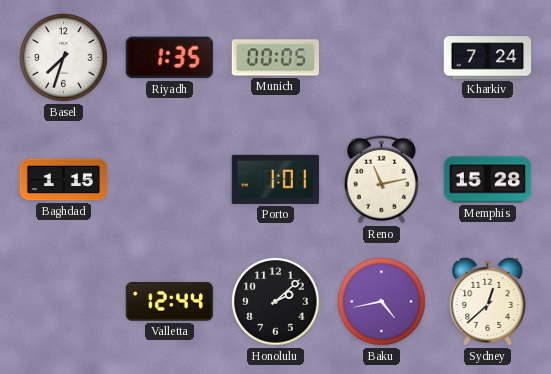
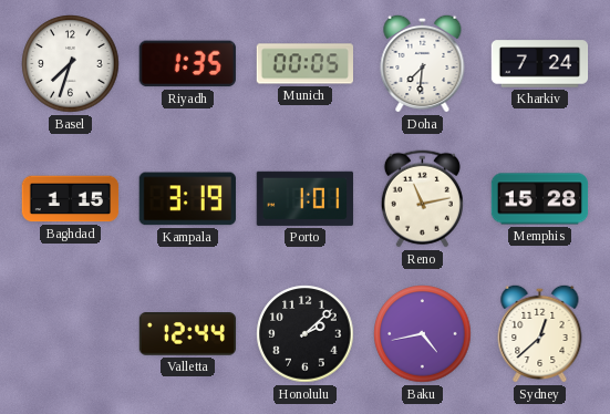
Doha: none -> 7:31 (423, 63)
Kampala: none -> 3:19 (187, 199)
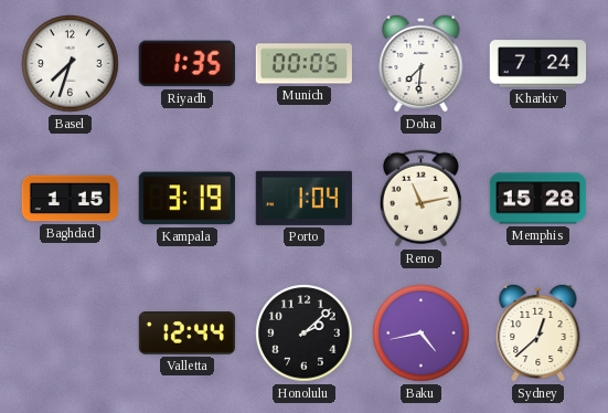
Porto: 1:01 -> 1:04 (303, 198)
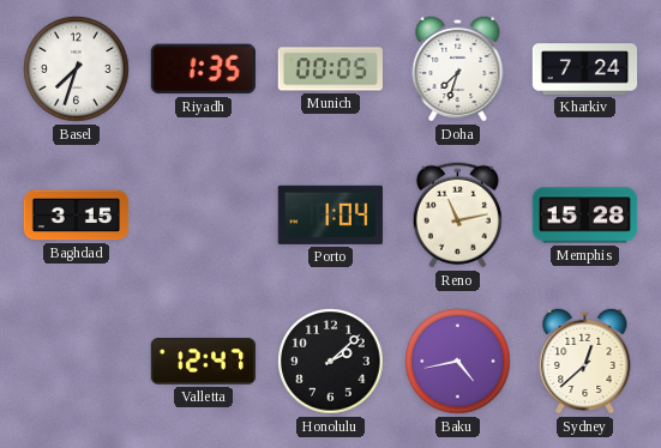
Doha: 7:31 -> 7:33 (458, 68)
Baghdad: 1:15 -> 3:15 (77, 216)
Kampala: 3:19 -> none (186, 199)
Valletta: 12:44 -> 12:47 (204, 362)
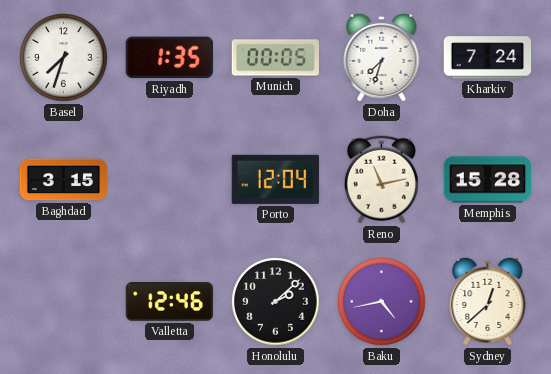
Porto: 1:04 -> 12:04 (275, 179)
Valletta: 12:47 -> 12:46 (170, 302)
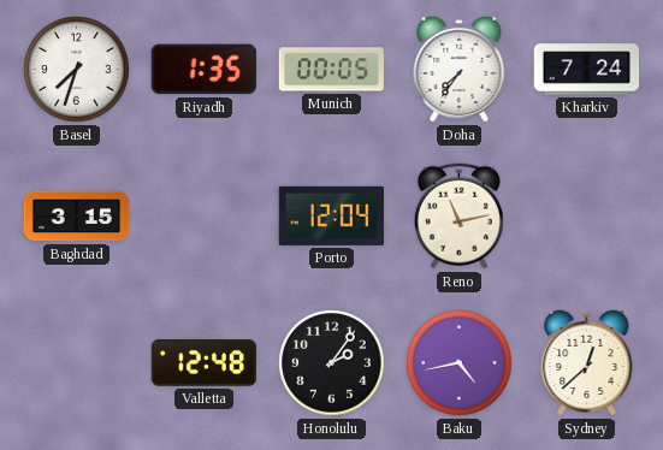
Doha: 7:33 -> 7:36 (460, 69)
Memphis: 15:28 -> none (488, 180)
Valletta: 12:46 -> 12:48 (205, 363)
Honolulu: 2:08 -> 2:06 (332, 363)
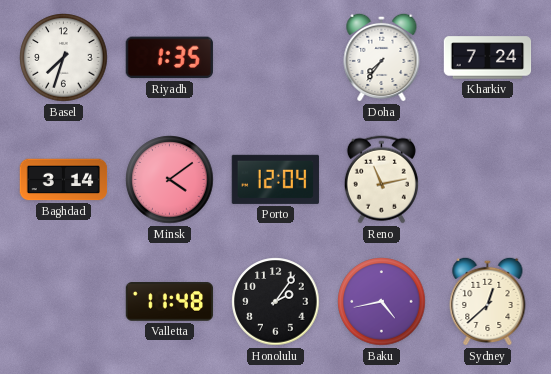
Munich: 00:05 -> none (331, 70)
Baghdad: 3:15 -> 3:14 (64, 180)
Minsk: none -> 4:09 (170, 180)
Valletta: 12:48 -> 11:48 (170, 302)
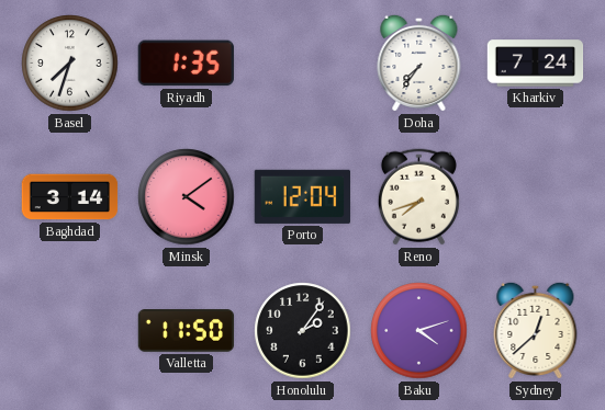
Reno: 11:13 -> 7:42 (418, 197)
Valletta: 11:48 -> 11:50 (187, 331)
Baku: 4:43 -> 4:12 (419, 331)
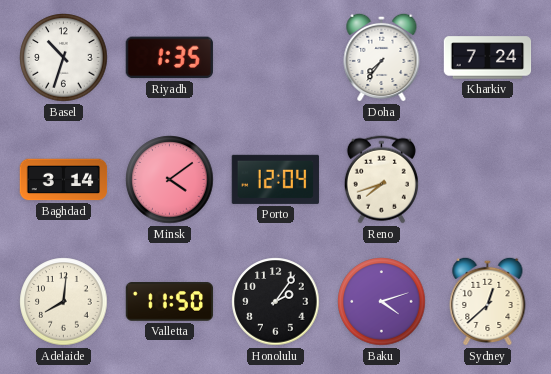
Basel: 7:33 -> 10:33 (64, 58)
Adelaide: none -> 8:01 (64, 302)
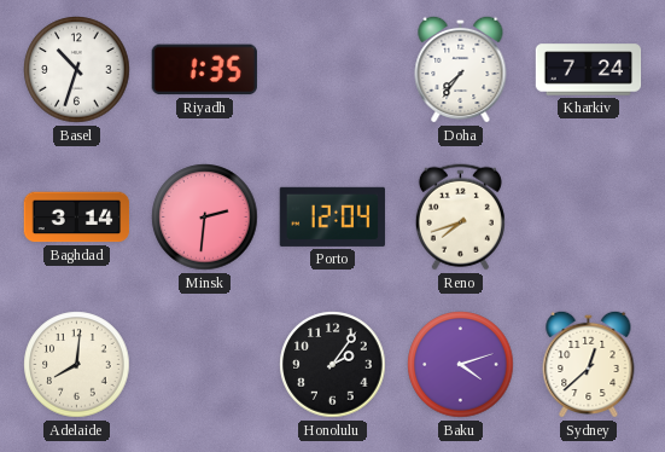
Minsk: 4:09 -> 2:31 (205, 218)
Valletta: 11:50 -> none (170, 302)
